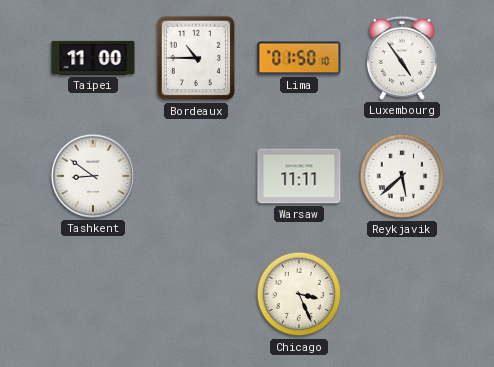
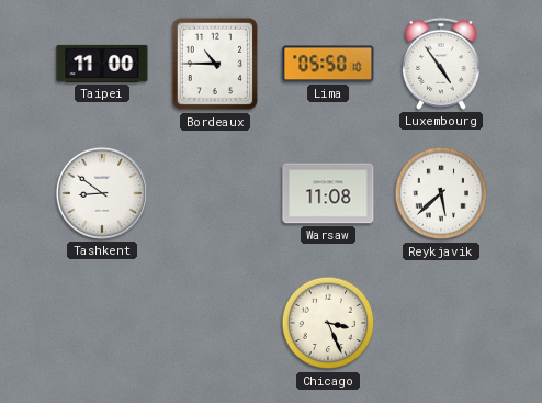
Lima: 01:50 -> 05:50 (328, 64)
Warsaw: 11:11 -> 11:08 (328, 193)
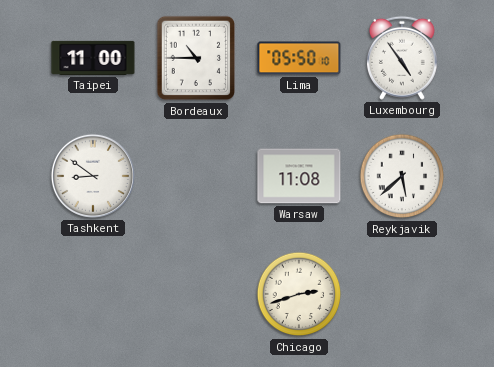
Chicago: 3:26 -> 2:42 (299, 294)
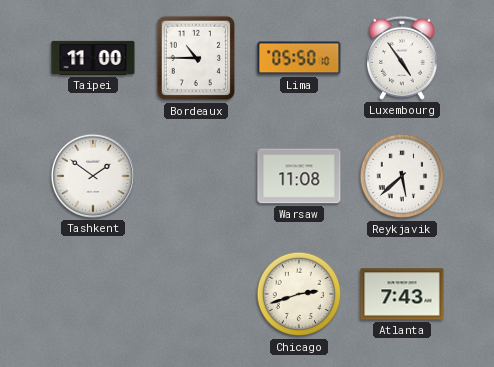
Tashkent: 8:51 -> 1:51 (93, 176)
Atlanta: none -> 7:43 (402, 294)
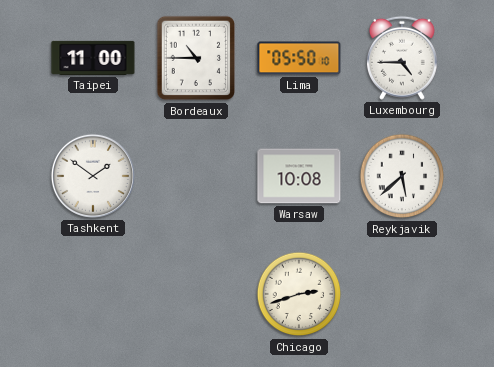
Luxembourg: 4:54 -> 4:45 (402, 58)
Warsaw: 11:08 -> 10:08 (299, 176)
Atlanta: 7:43 -> none (402, 294)
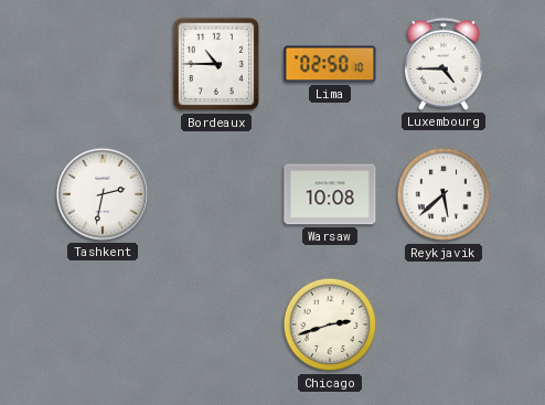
Taipei: 11:00 -> none (93, 58)
Lima: 05:50 -> 02:50 (330, 64)
Tashkent: 1:51 -> 2:32 (103, 194)
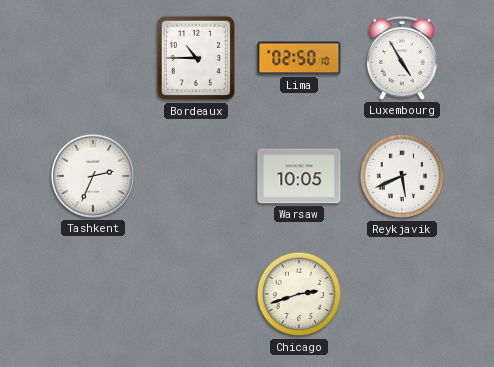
Luxembourg: 4:45 -> 4:55 (402, 58)
Tashkent: 2:32 -> 2:34 (93, 176)
Warsaw: 10:08 -> 10:05 (299, 176)
Reykjavik: 5:38 -> 5:41 (402, 176)
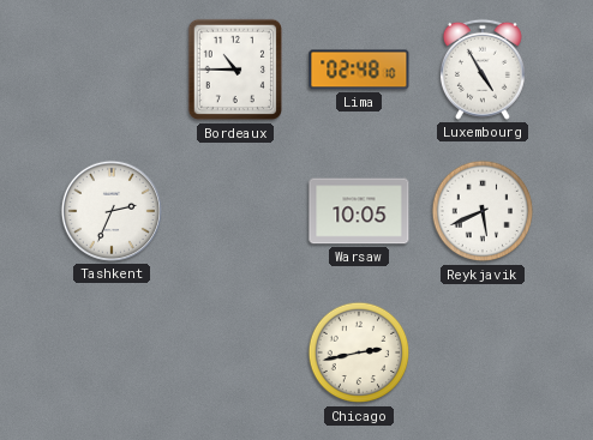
Lima: 02:50 -> 02:48 (359, 70)
Chicago: 2:42 -> 2:43 (359, 352)
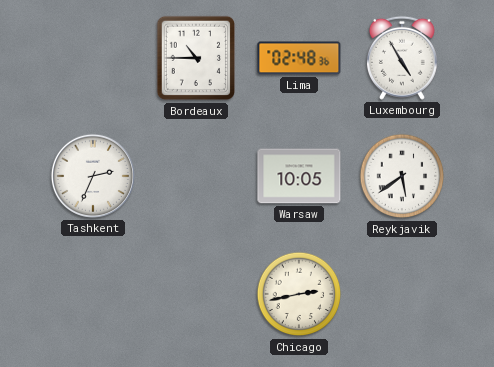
Lima: 02:48:10 -> 02:48:36 (299, 58)
Reykjavik: 5:41 -> 5:39 (402, 176)
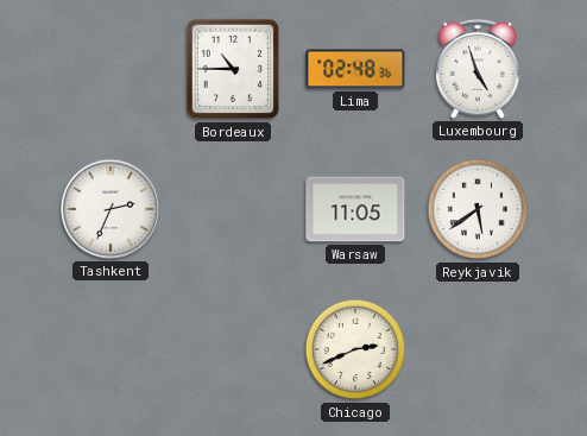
Luxembourg: 4:55 -> 4:57 (478, 69)
Warsaw: 10:05 -> 11:05 (355, 209)
Chicago: 2:43 -> 2:41 (355, 349)
